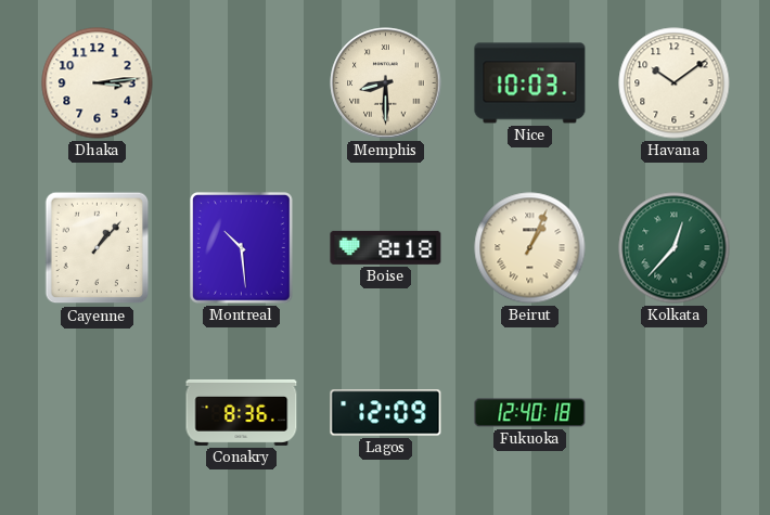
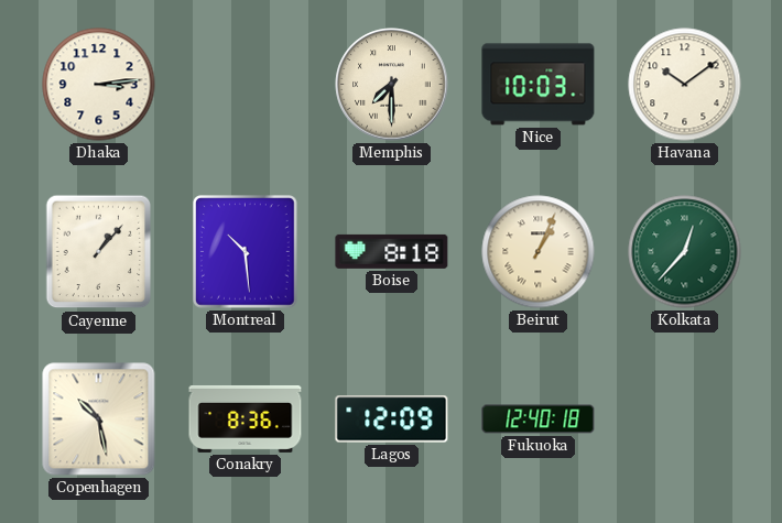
Memphis: 8:30 -> 7:30 (392, 85)
Copenhagen: none -> 10:28 (99, 420)
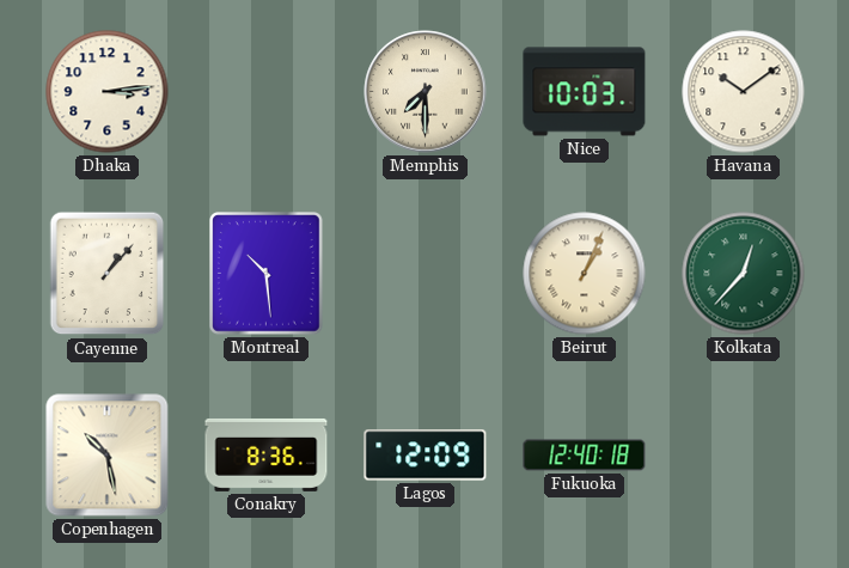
Boise: 8:18 -> none (392, 251)
